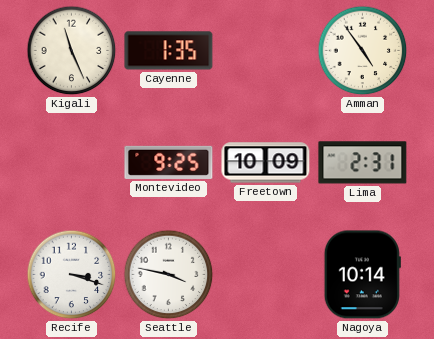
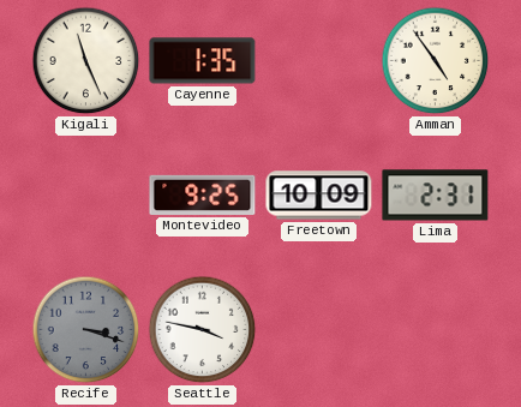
Recife dial: white -> grey (86, 330)
Nagoya: 10:14 -> none (362, 275)
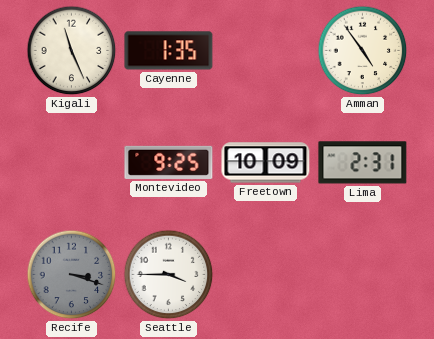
Seattle: 3:47 -> 3:45 (169, 275)
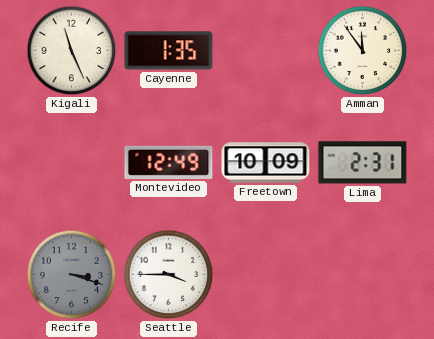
Amman: 4:54 -> 11:54 (363, 51)
Montevideo: 9:25 -> 12:49 (169, 162)
